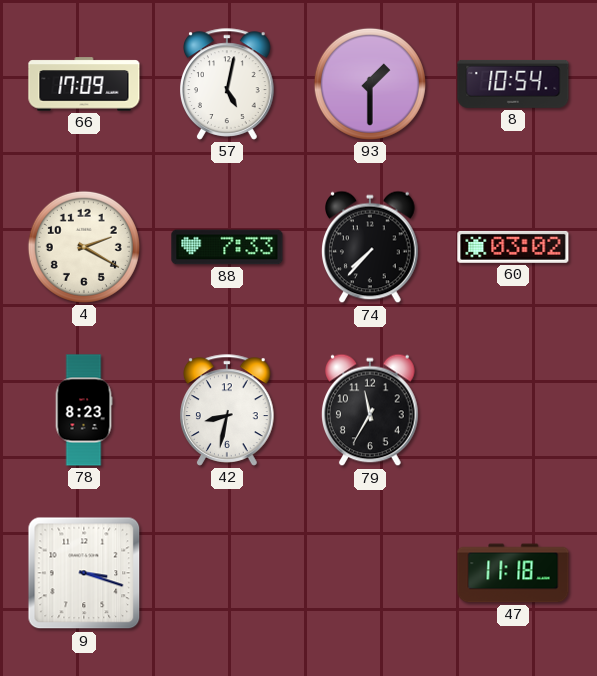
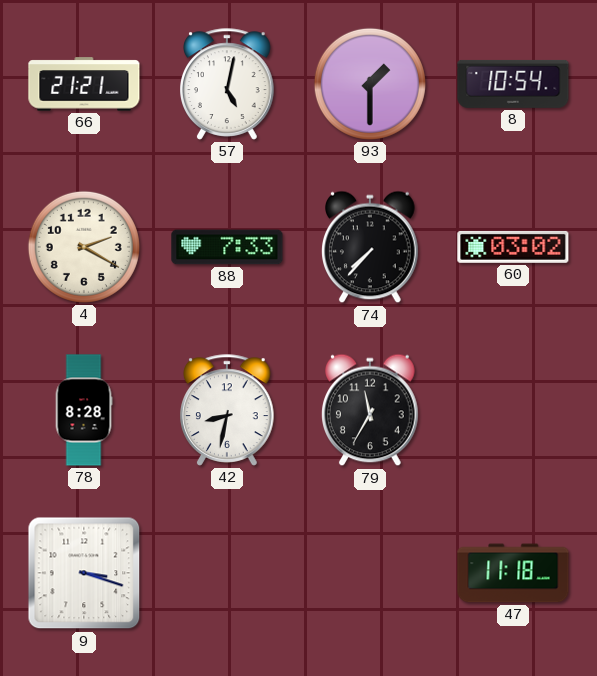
66: 17:09 -> 21:21 (84, 84)
78: 8:23 -> 8:28 (84, 410)
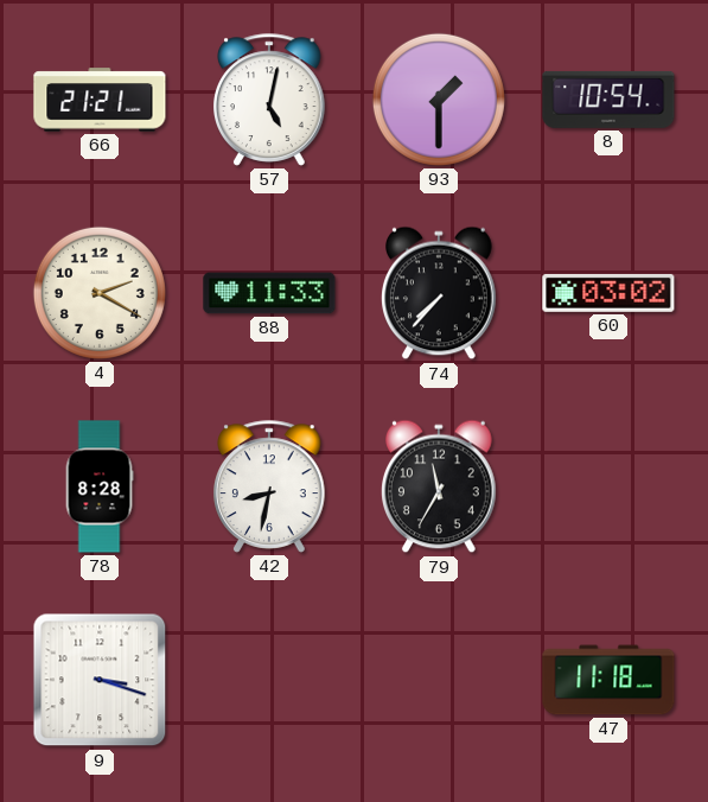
88: 7:33 -> 11:33 (269, 293)
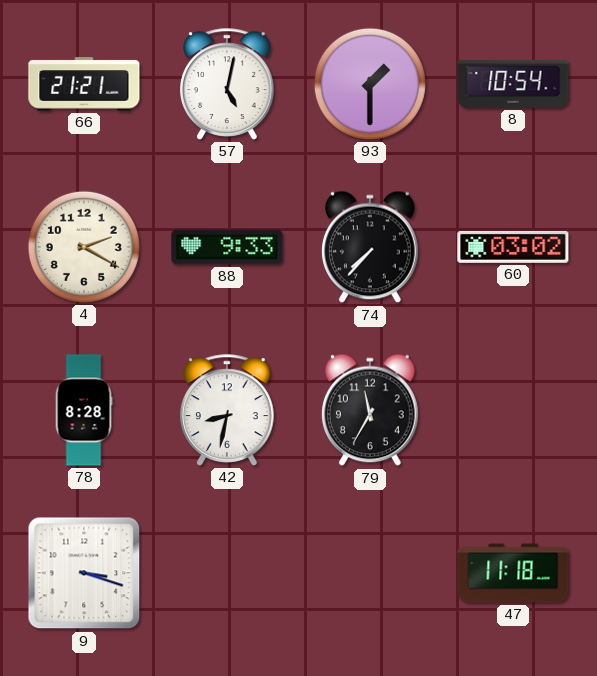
88: 11:33 -> 9:33 (227, 247)
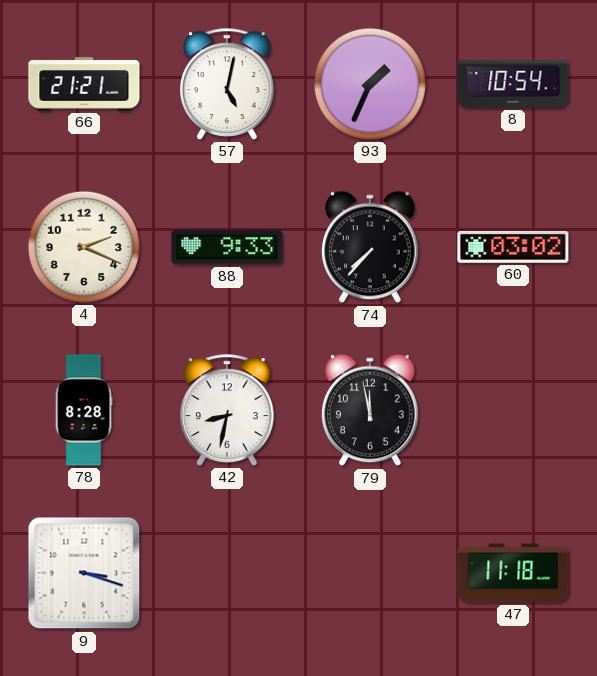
93: 1:30 -> 1:34 (370, 84)
4: 2:20 -> 2:19 (84, 247)
79: 11:35 -> 11:58 (371, 410)
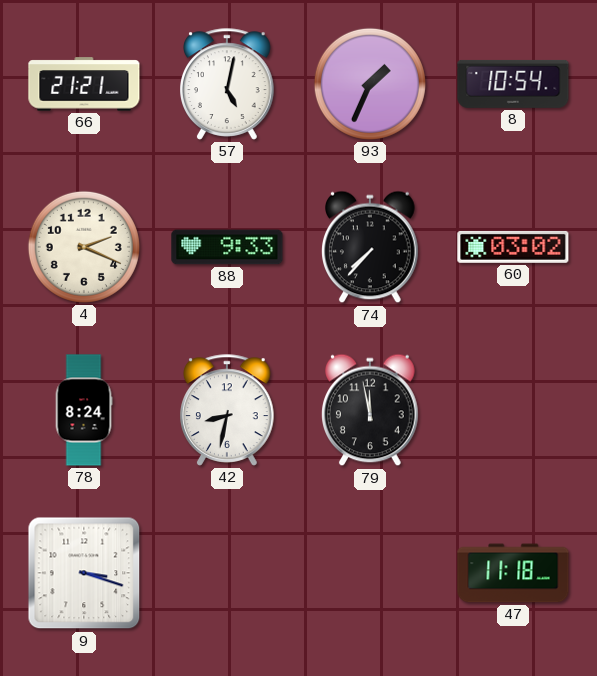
78: 8:28 -> 8:24 (84, 410)
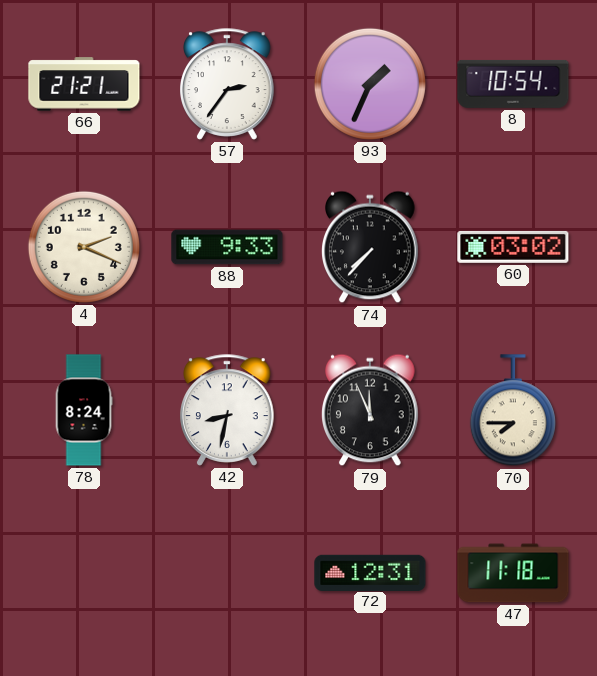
57: 5:02 -> 2:36 (228, 84)
79: 11:58 -> 11:56 (371, 410)
70: none -> 7:45 (513, 411)
9: 3:18 -> none (84, 573)
72: none -> 12:31 (370, 572)
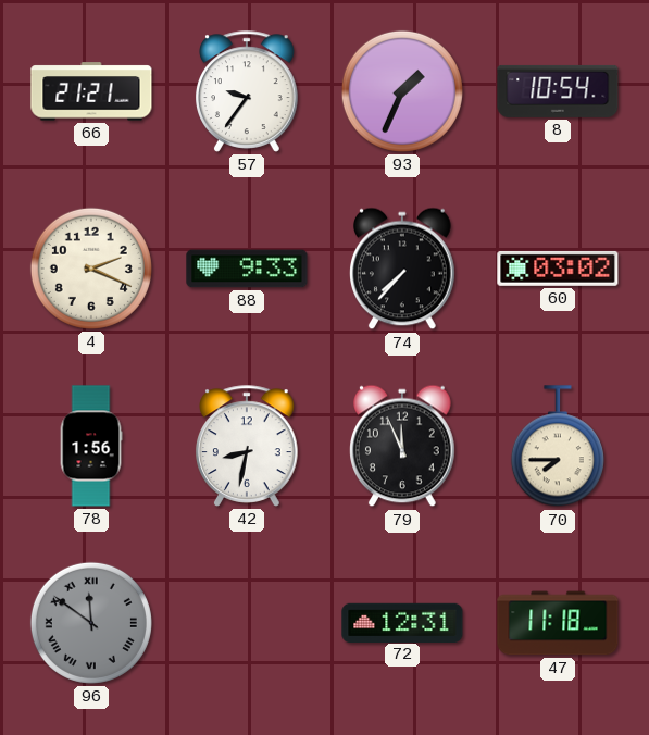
57: 2:36 -> 9:36 (248, 91)
78: 8:24 -> 1:56 (91, 446)
96: none -> 11:51 (91, 623)
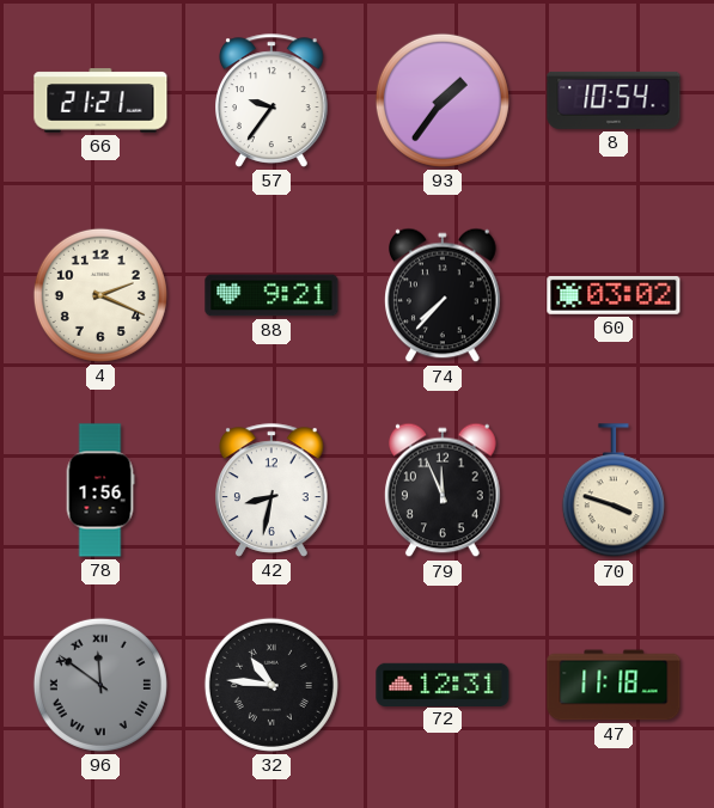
93: 1:34 -> 1:36 (443, 100)
88: 9:33 -> 9:21 (271, 295)
70: 7:45 -> 3:48 (614, 491)
32: none -> 10:46 (271, 685)
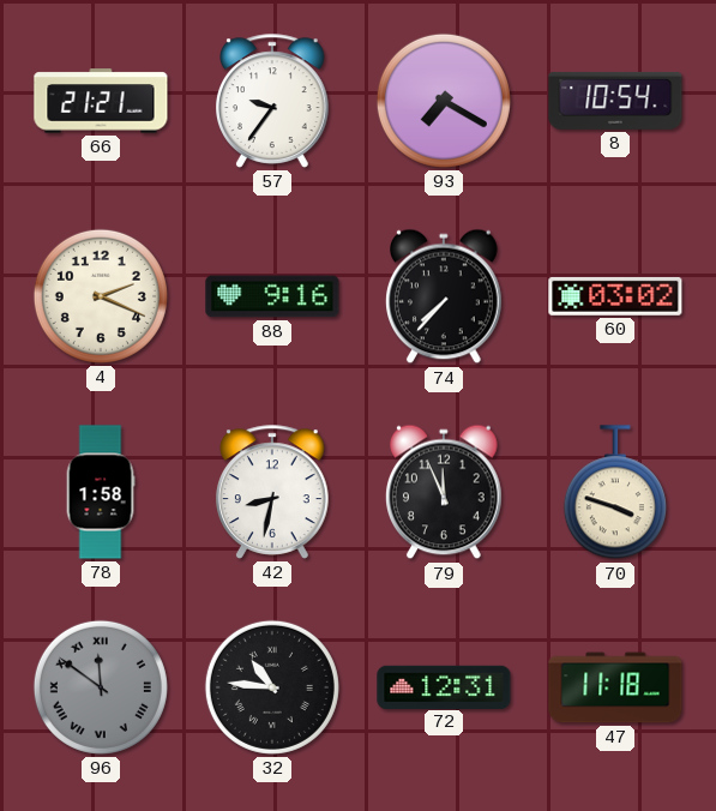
93: 1:36 -> 7:20 (444, 101)
88: 9:21 -> 9:16 (272, 296)
78: 1:56 -> 1:58 (101, 492)
